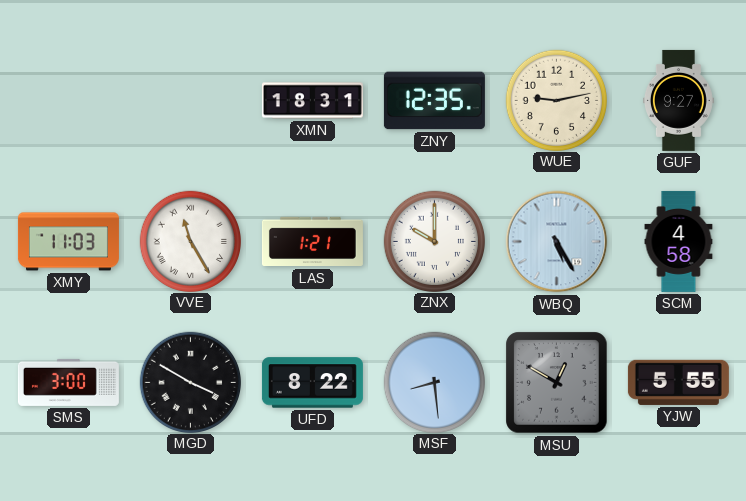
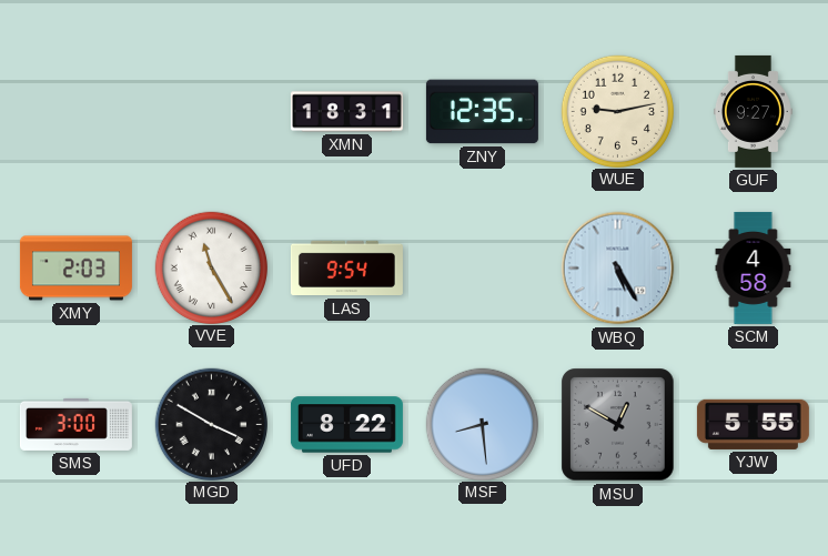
XMY: 11:03 -> 2:03 (75, 269)
LAS: 1:21 -> 9:54 (346, 269)
ZNX: 10:00 -> none (434, 241)
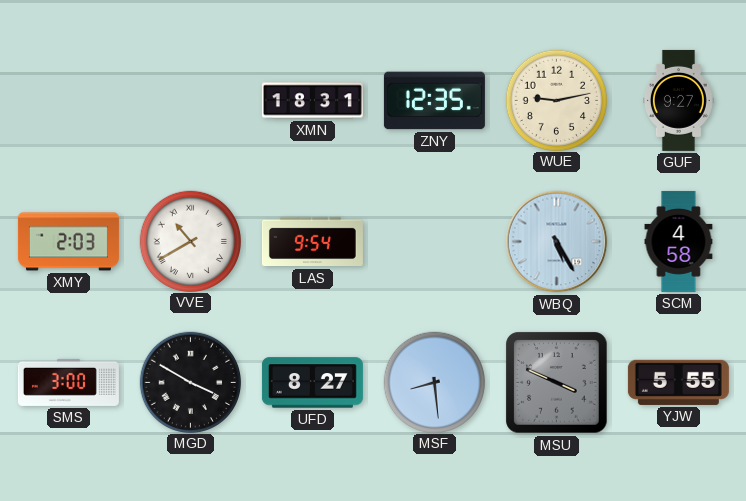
VVE: 11:25 -> 10:40 (190, 241)
UFD: 8:22 -> 8:27 (312, 383)
MSU: 12:50 -> 3:49 (557, 383)
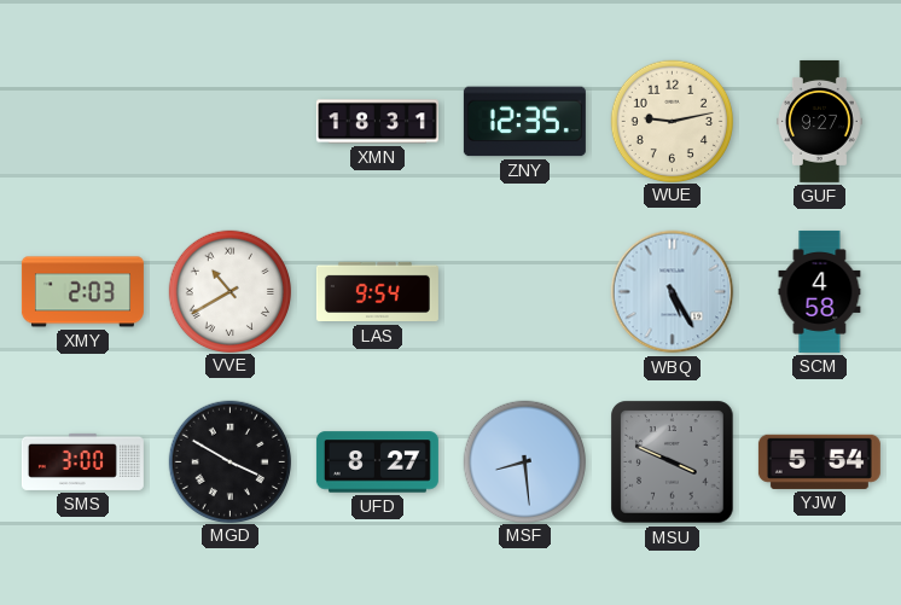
YJW: 5:55 -> 5:54 (819, 461)
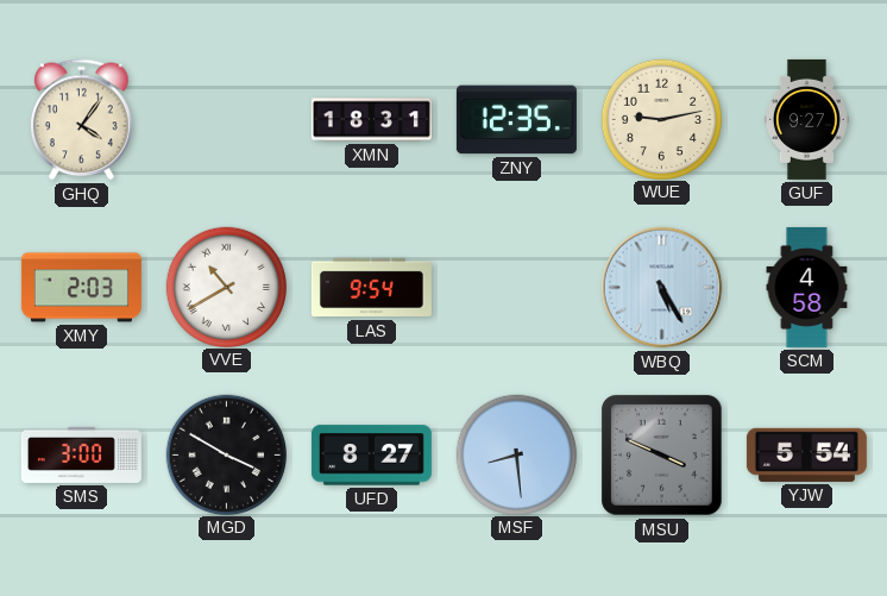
GHQ: none -> 4:06 (82, 120)
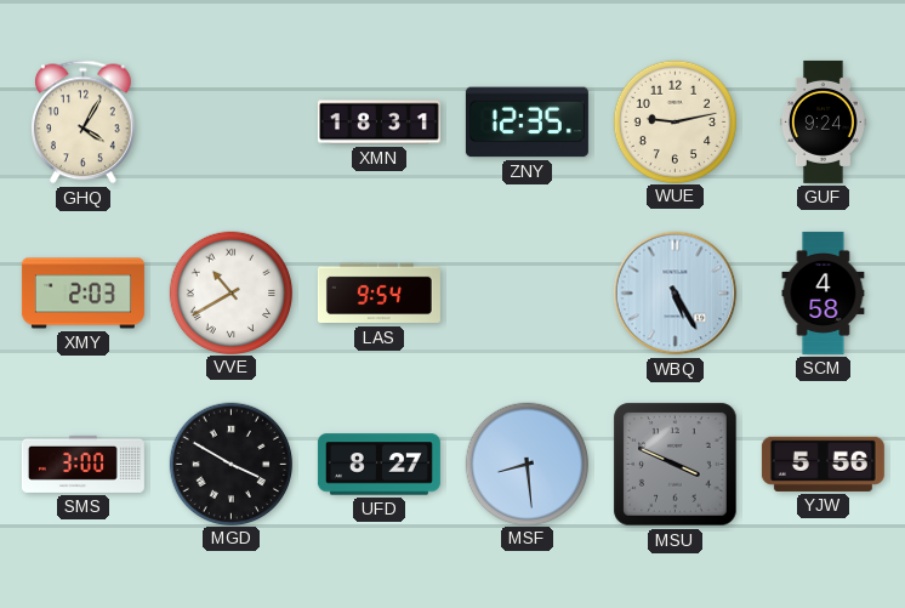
GHQ: 4:06 -> 4:05 (84, 123)
GUF: 9:27 -> 9:24 (823, 121)
YJW: 5:54 -> 5:56 (823, 464)
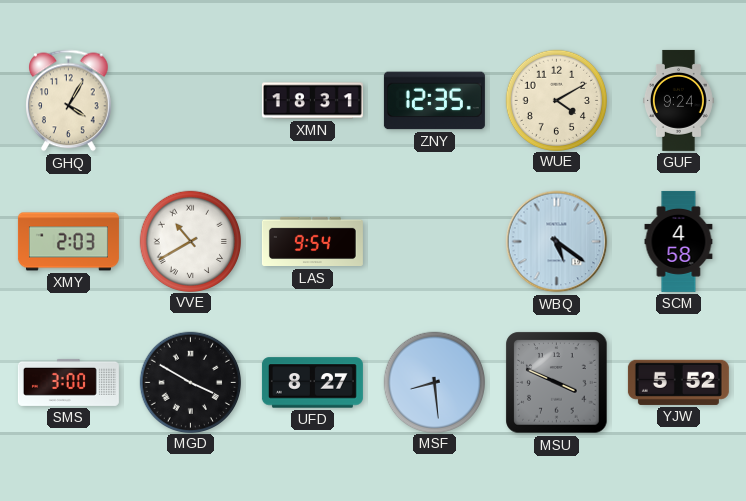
WUE: 9:13 -> 4:10 (556, 100)
WBQ: 5:25 -> 5:21 (557, 242)
YJW: 5:56 -> 5:52 (678, 382)
